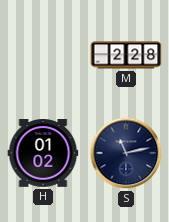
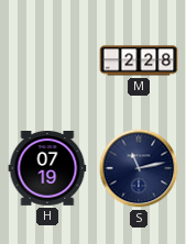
H: 01:02 -> 07:19 (47, 169)
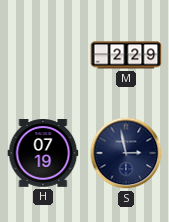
M: 2:28 -> 2:29 (126, 55)
S: 11:13 -> 2:58 (126, 153)
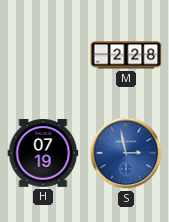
M: 2:29 -> 2:28 (126, 55)
S dial: navy -> blue (126, 153)
